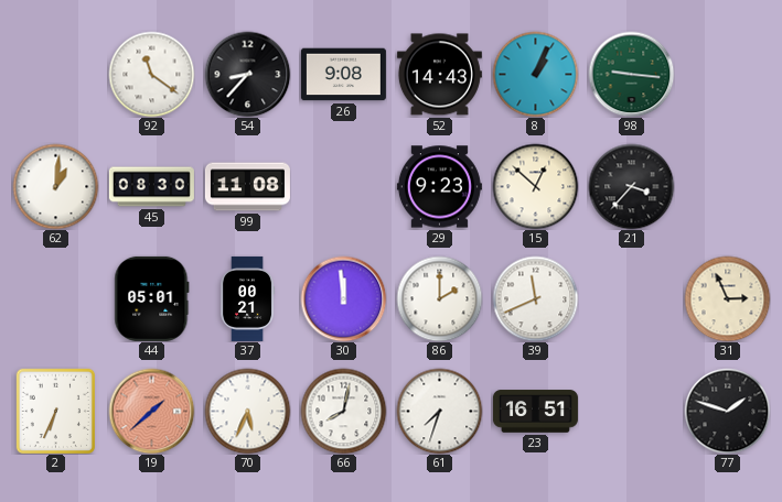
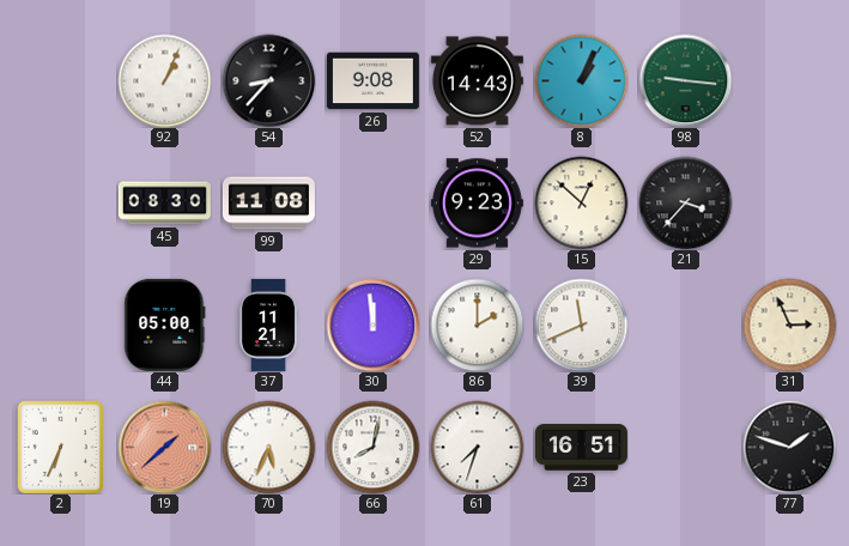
92: 11:21 -> 1:04 (164, 80)
62: 1:01 -> none (55, 186)
44: 05:01 -> 05:00 (165, 324)
37: 00:21 -> 11:21 (269, 324)
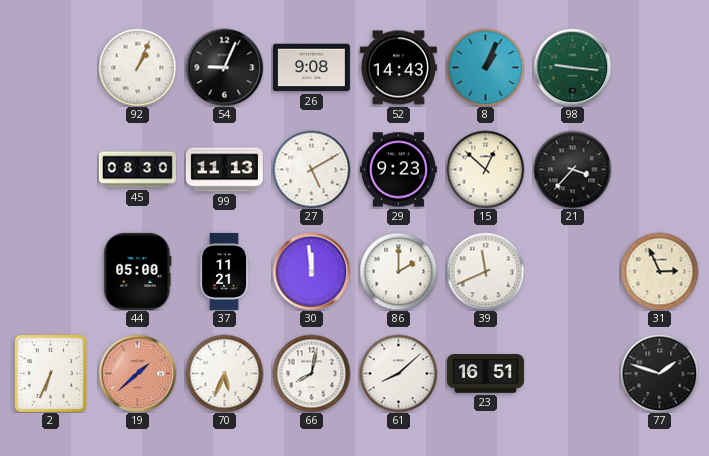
54: 8:37 -> 9:04 (224, 67)
99: 11:08 -> 11:13 (224, 170)
27: none -> 5:10 (311, 169)
61: 7:33 -> 8:08 (398, 373)
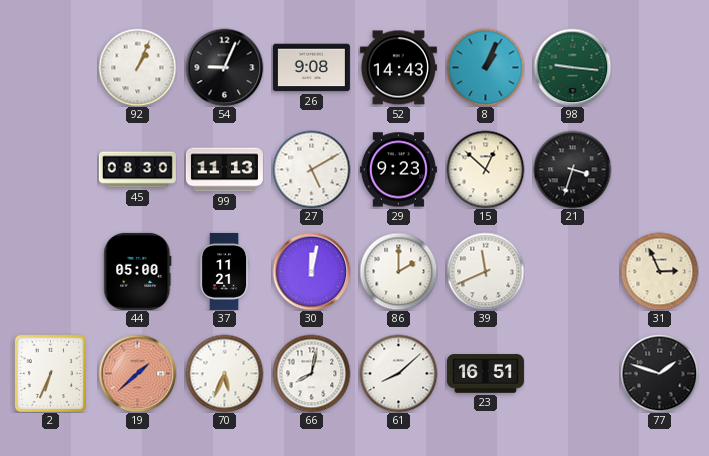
21: 3:37 -> 3:33 (572, 169)
30: 11:59 -> 12:02 (311, 271)
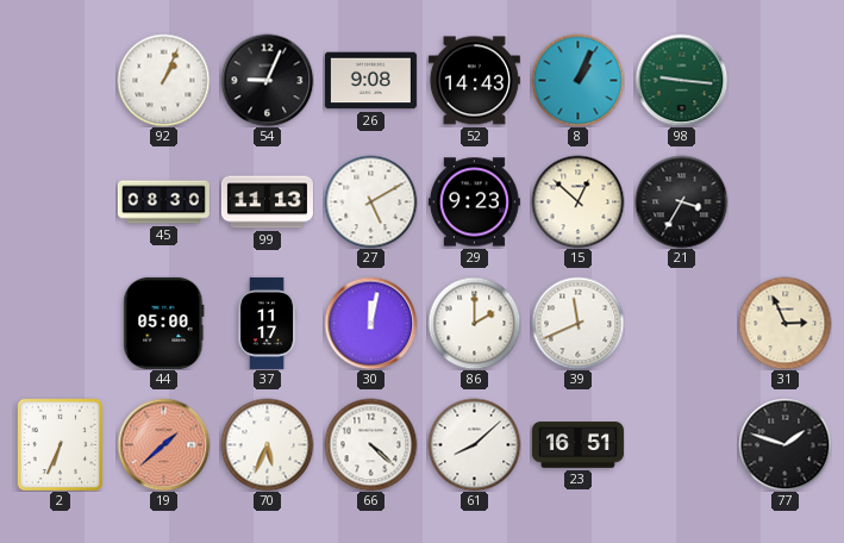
21: 3:33 -> 3:35 (681, 201)
37: 11:21 -> 11:17 (268, 323)
66: 8:02 -> 4:22 (370, 444)
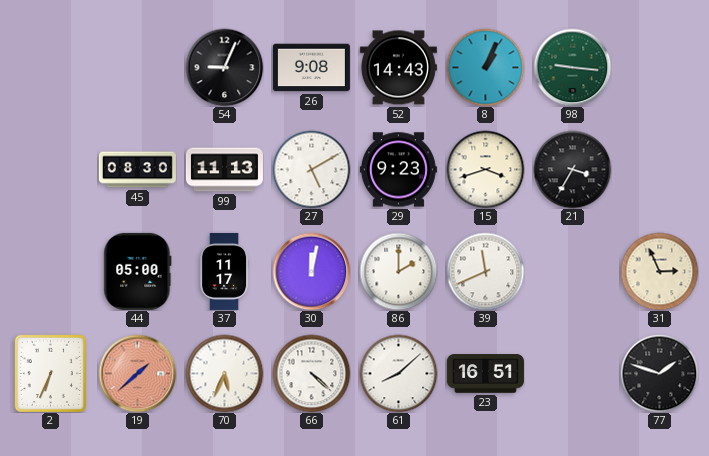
92: 1:04 -> none (163, 80)
15: 12:52 -> 3:42 (485, 169)
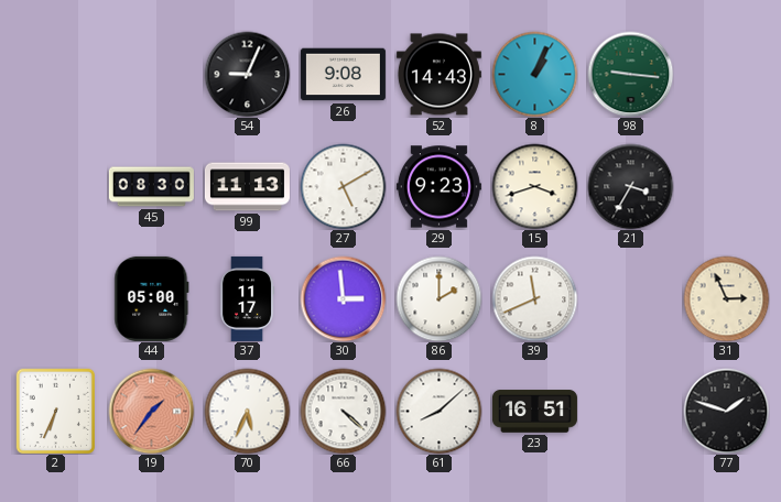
30: 12:02 -> 2:59 (343, 298)
19: 1:38 -> 1:36 (151, 411)
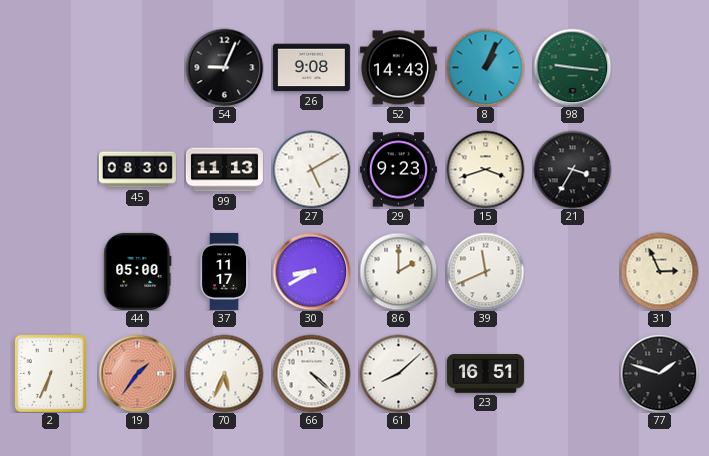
30: 2:59 -> 8:40 (311, 271)
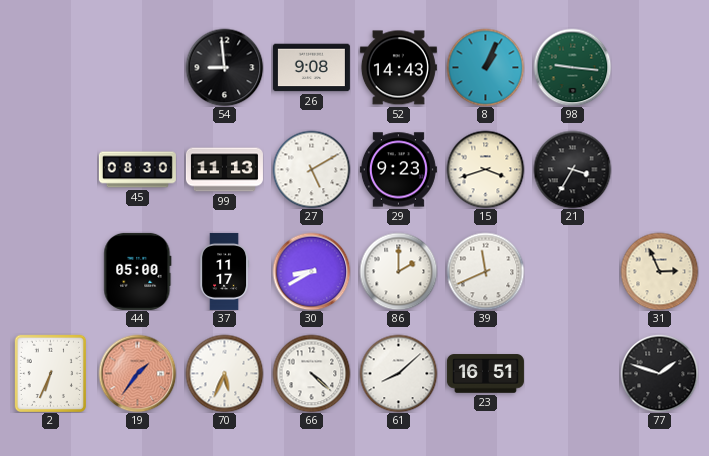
54: 9:04 -> 8:59 (224, 67)
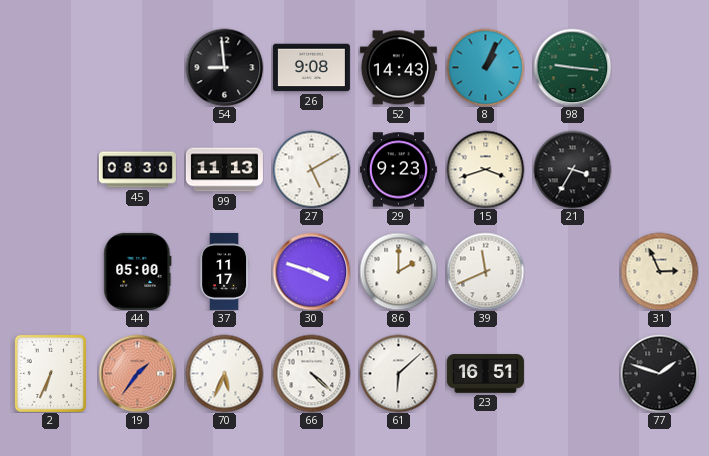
30: 8:40 -> 3:48 (311, 271)
61: 8:08 -> 6:08 (398, 373)
